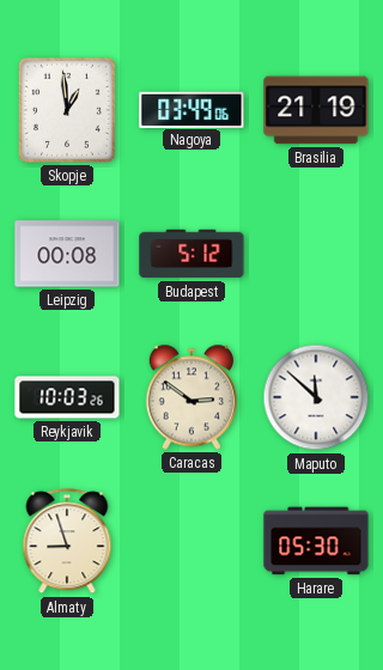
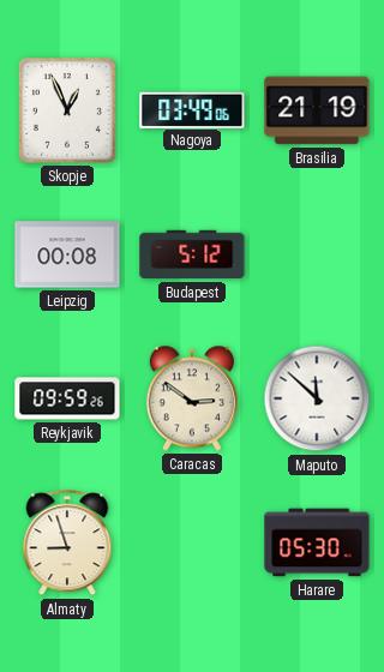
Skopje: 12:59 -> 12:56 (67, 110)
Reykjavik: 10:03 -> 09:59 (67, 398)
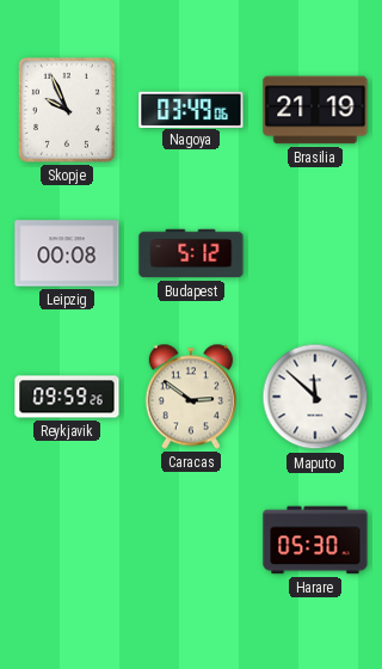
Skopje: 12:56 -> 9:56 (67, 110)
Almaty: 8:57 -> none (67, 544)
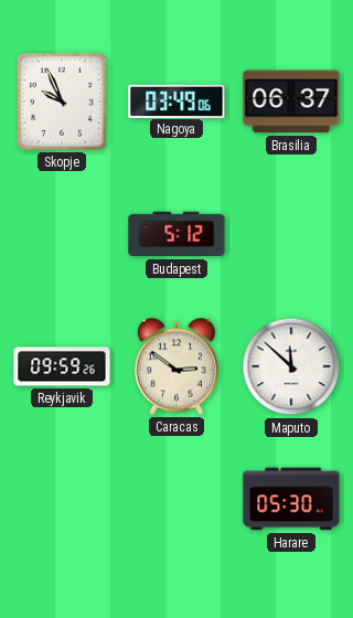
Brasilia: 21:19 -> 06:37 (291, 102)
Leipzig: 00:08 -> none (67, 253)
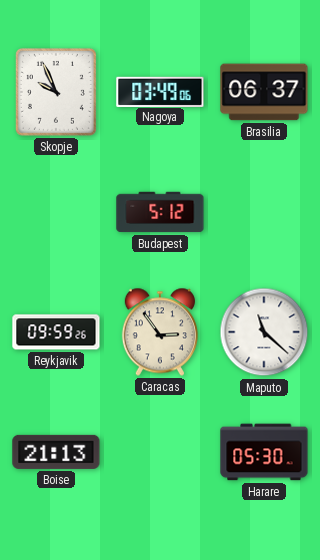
Caracas: 2:51 -> 2:54 (160, 332)
Maputo: 11:52 -> 11:22 (264, 332)
Boise: none -> 21:13 (56, 452)
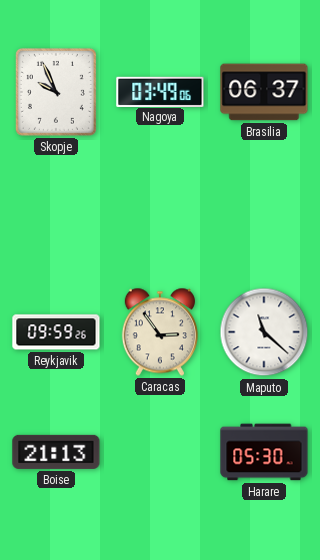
Budapest: 5:12 -> none (160, 212)
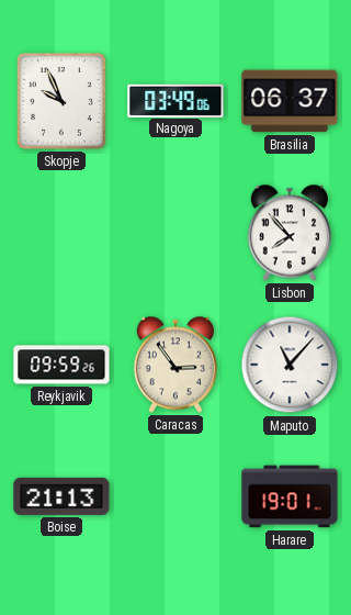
Lisbon: none -> 7:53 (290, 233)
Maputo: 11:22 -> 11:07 (290, 365)
Harare: 05:30 -> 19:01 (290, 496)
